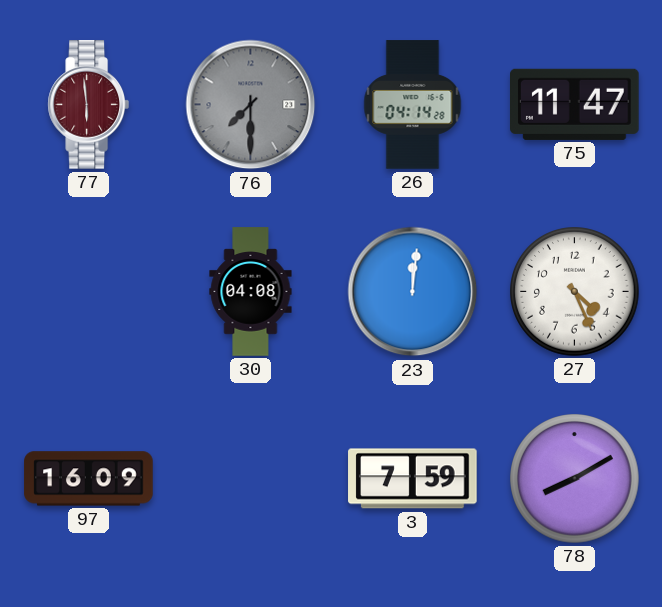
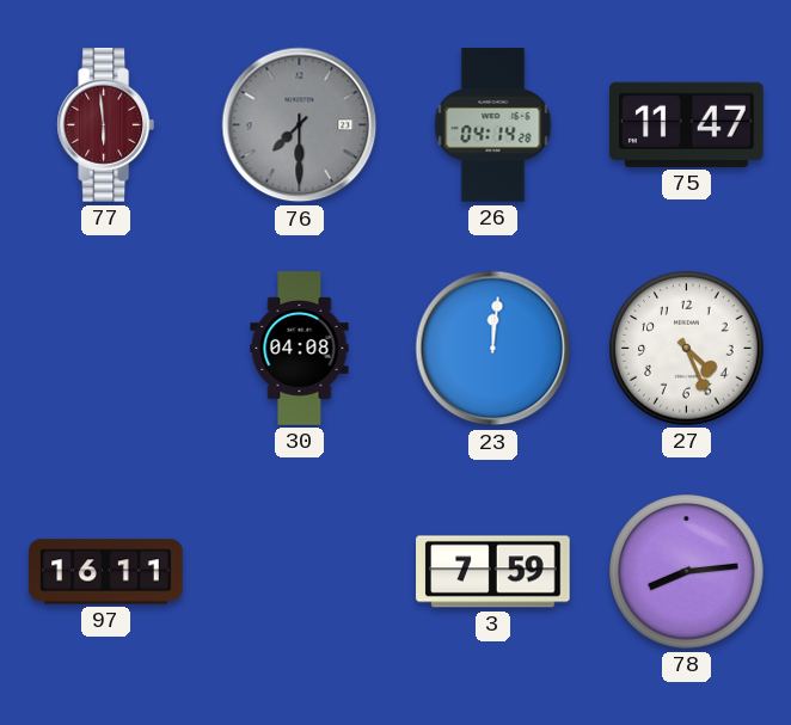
97: 16:09 -> 16:11 (106, 572)
78: 8:10 -> 8:14 (687, 572)
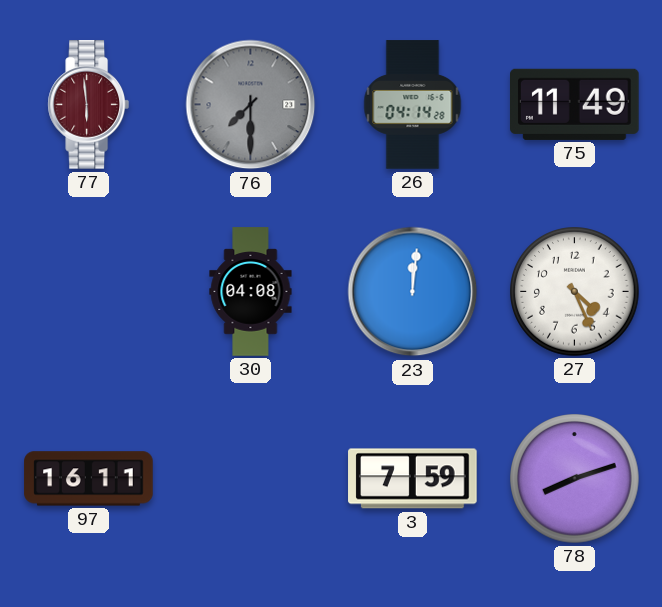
75: 11:47 -> 11:49 (575, 104)
78: 8:14 -> 8:12 (575, 479)
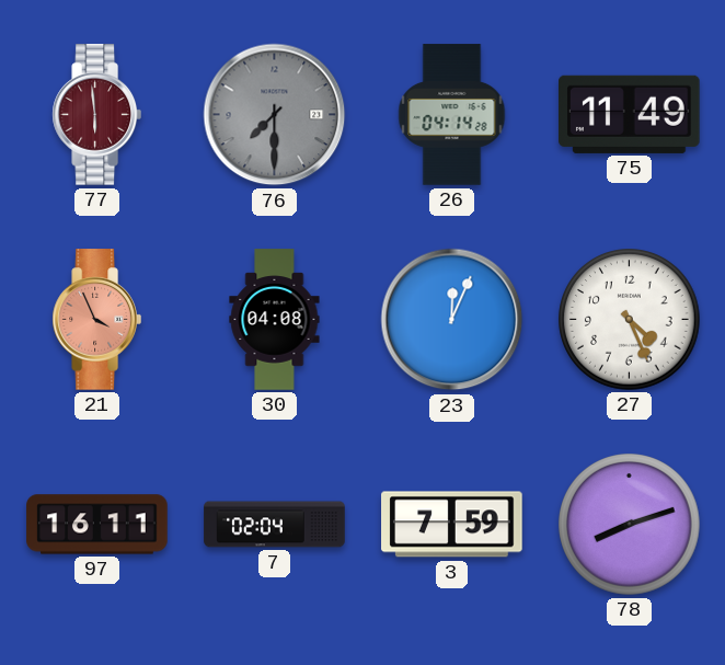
21: none -> 3:56 (96, 320)
23: 12:01 -> 12:04 (452, 320)
7: none -> 02:04 (275, 525)
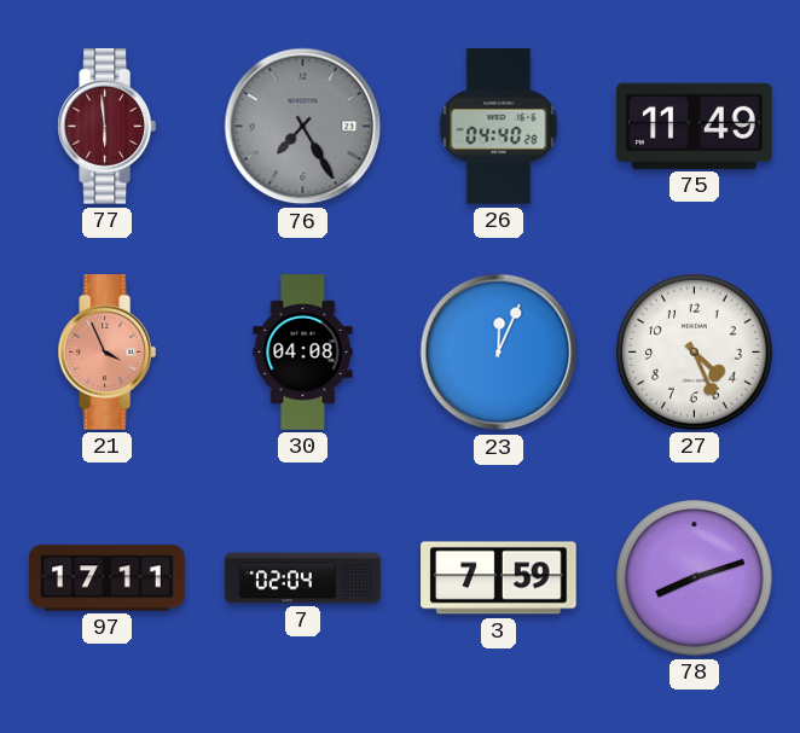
76: 7:30 -> 7:25 (303, 127)
26: 04:14 -> 04:40 (499, 127)
97: 16:11 -> 17:11 (108, 578)
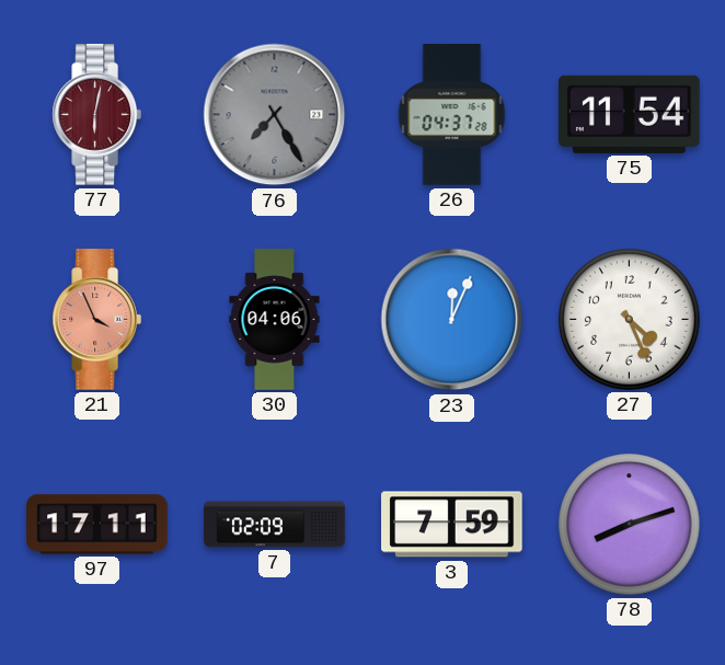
77: 5:59 -> 6:02 (96, 115)
26: 04:40 -> 04:37 (452, 115)
75: 11:49 -> 11:54 (630, 114)
30: 04:08 -> 04:06 (275, 320)
7: 02:04 -> 02:09 (275, 525)
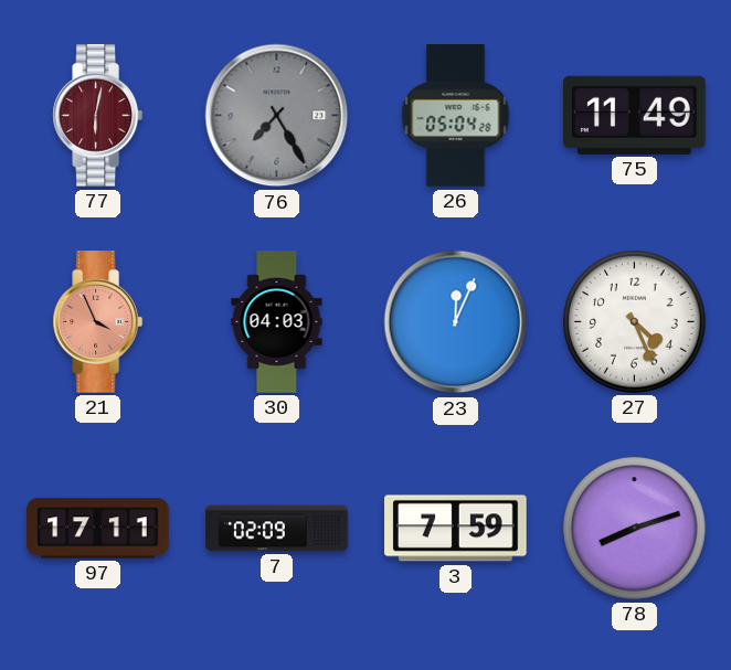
26: 04:37 -> 05:04 (456, 116)
75: 11:54 -> 11:49 (635, 115)
30: 04:06 -> 04:03 (277, 322)
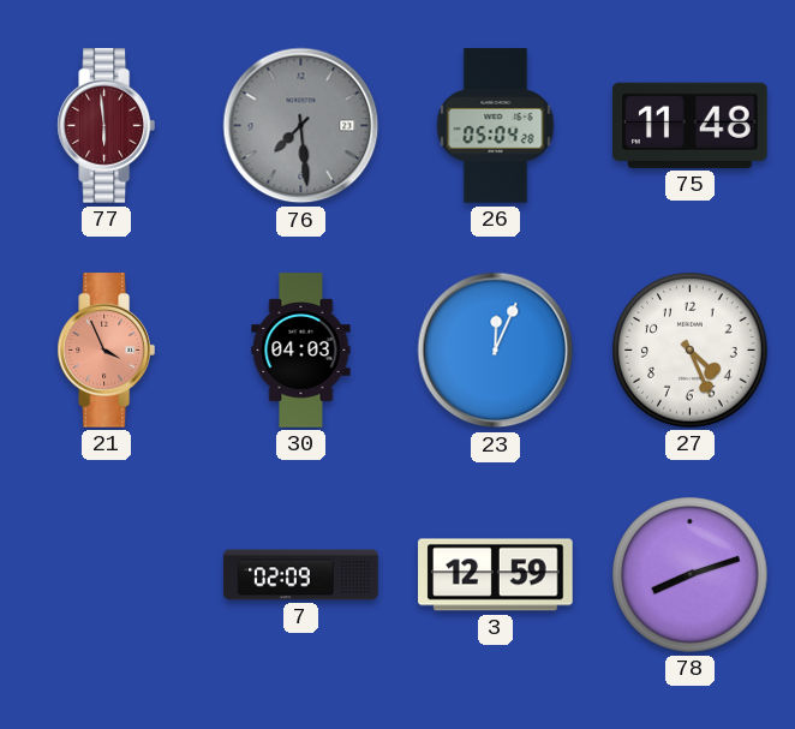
77: 6:02 -> 5:59 (106, 126)
76: 7:25 -> 7:29 (301, 126)
75: 11:49 -> 11:48 (691, 125)
97: 17:11 -> none (98, 529)
3: 7:59 -> 12:59 (496, 575)
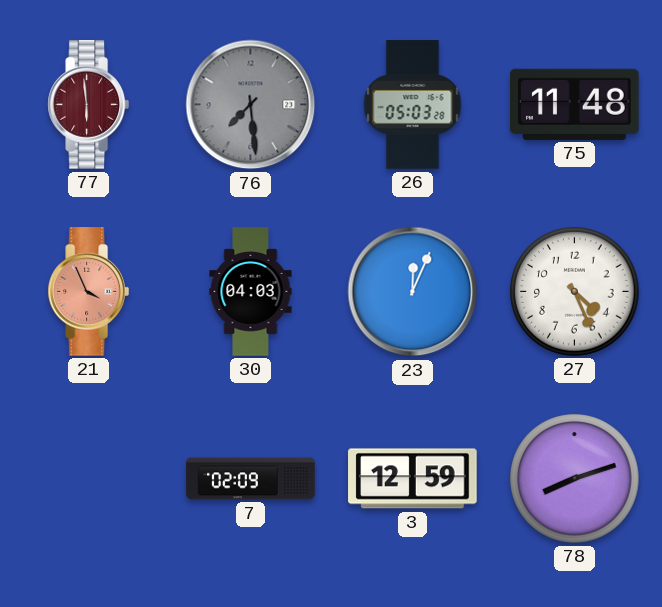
26: 05:04 -> 05:03 (413, 105)
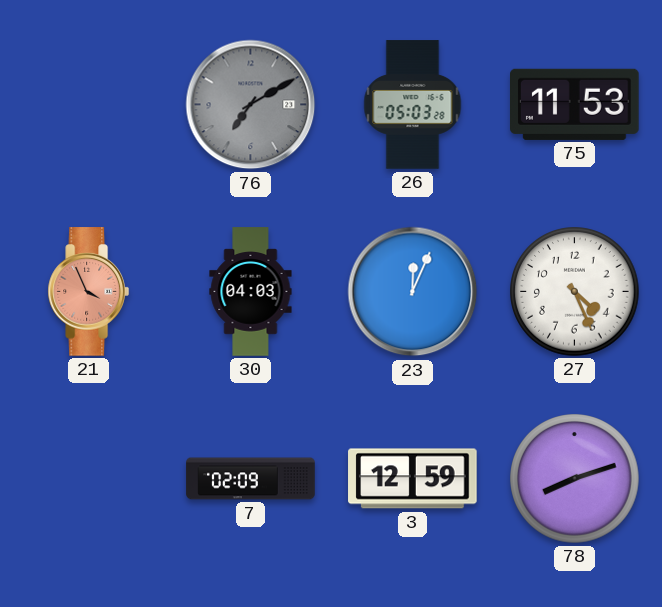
77: 5:59 -> none (88, 105)
76: 7:29 -> 7:10 (251, 105)
75: 11:48 -> 11:53 (575, 104)
